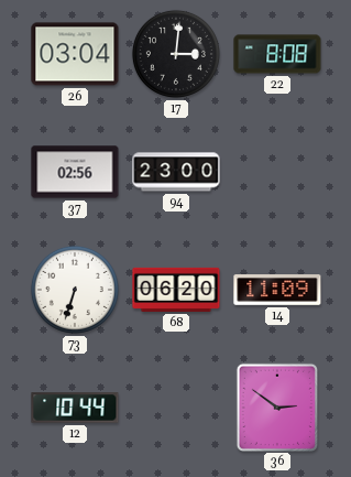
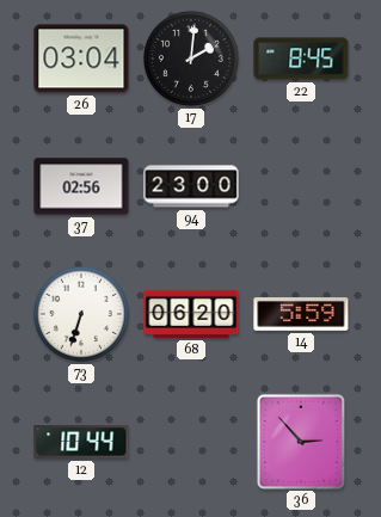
17: 3:01 -> 2:01 (191, 59)
22: 8:08 -> 8:45 (301, 59)
14: 11:09 -> 5:59 (301, 315)
36: 2:51 -> 2:53 (300, 441)
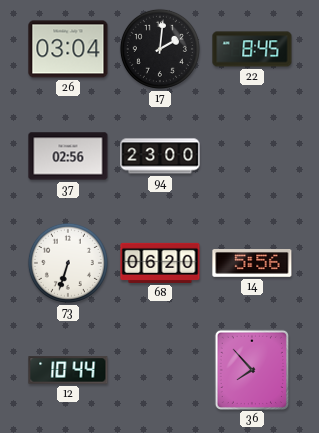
14: 5:59 -> 5:56 (252, 264)
36: 2:53 -> 7:53 (251, 369)
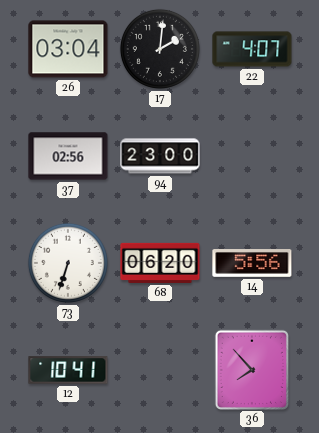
22: 8:45 -> 4:07 (252, 49)
12: 10:44 -> 10:41 (68, 370)
